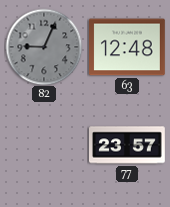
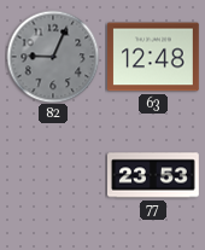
77: 23:57 -> 23:53 (154, 175)
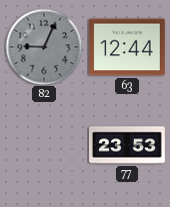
63: 12:48 -> 12:44 (128, 47)
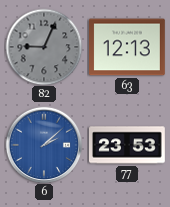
63: 12:44 -> 12:13 (128, 47)
6: none -> 2:08 (44, 145)
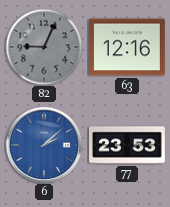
63: 12:13 -> 12:16 (128, 47)
